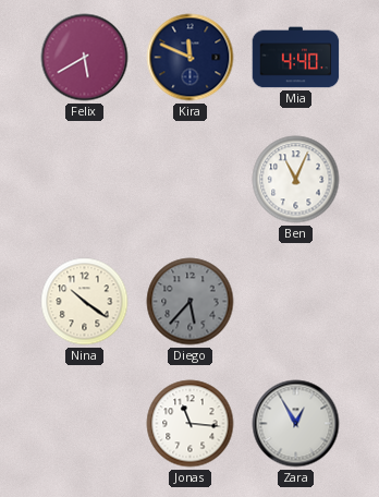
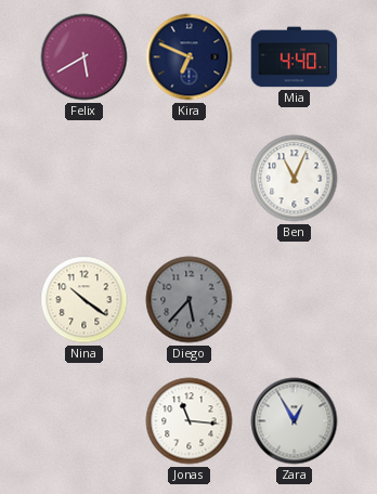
Kira: 11:49 -> 6:49 (190, 57)
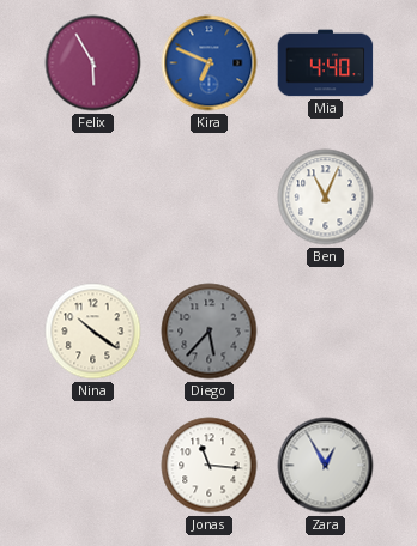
Felix: 5:40 -> 5:55 (93, 63)
Kira dial: navy -> blue (210, 63)
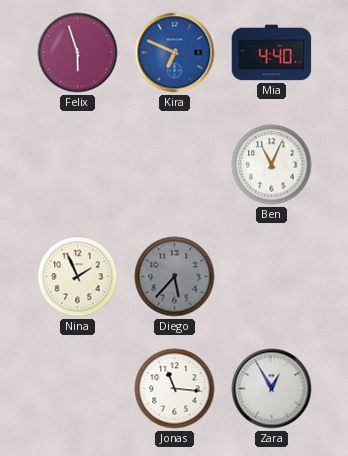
Felix: 5:55 -> 5:57 (78, 53)
Nina: 10:21 -> 1:56 (78, 277)
